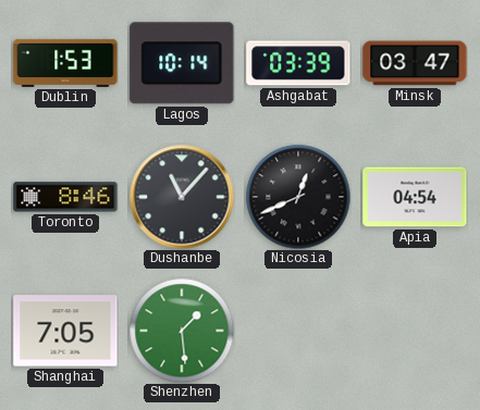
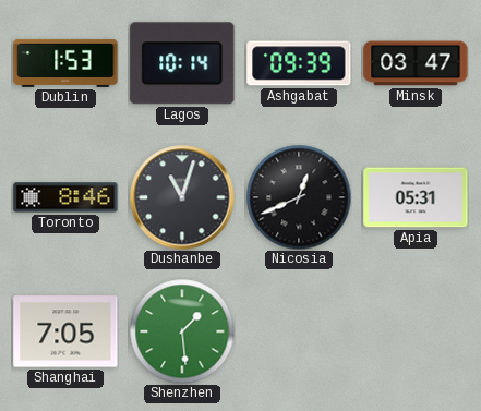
Ashgabat: 03:39 -> 09:39 (299, 63)
Dushanbe: 11:07 -> 11:03 (182, 197)
Apia: 04:54 -> 05:31 (416, 197)
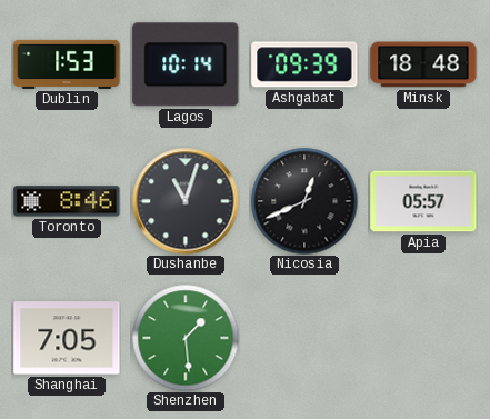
Minsk: 03:47 -> 18:48 (423, 64)
Apia: 05:31 -> 05:57 (423, 201)
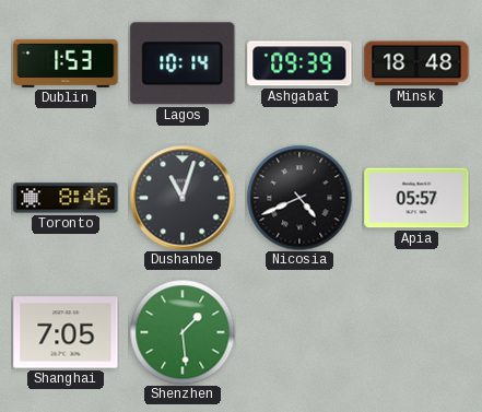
Nicosia: 12:41 -> 4:41 (299, 198)
